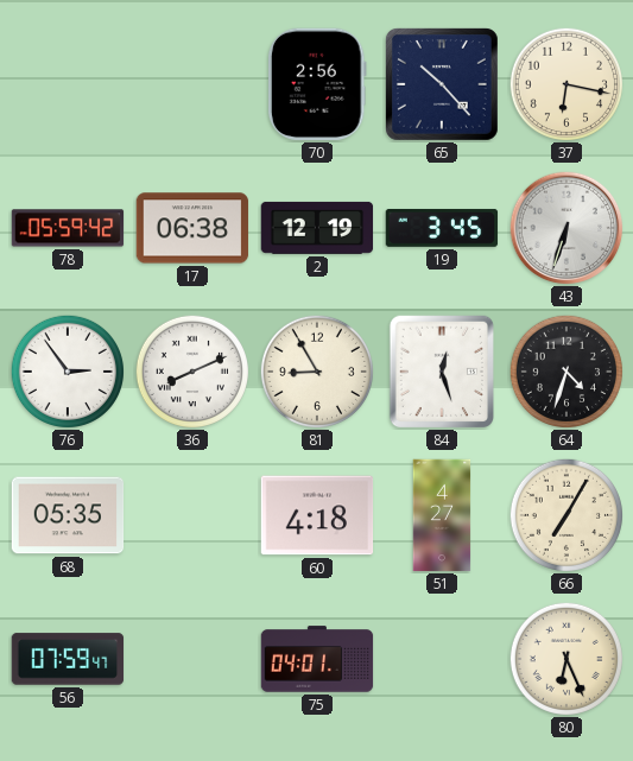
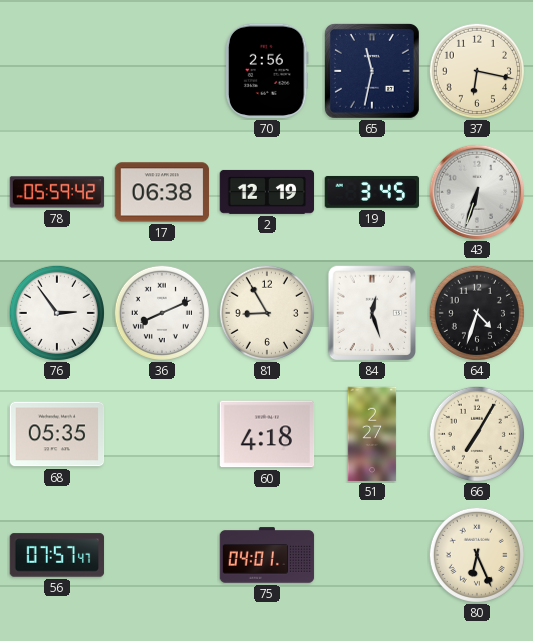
65: 10:23 -> 11:32 (372, 71)
51: 4:27 -> 2:27 (372, 434)
56: 07:59 -> 07:57 (57, 555)
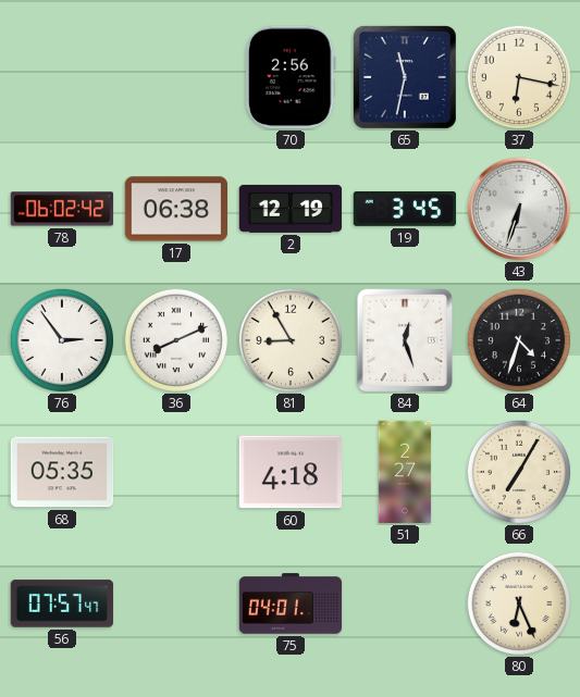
78: 05:59 -> 06:02 (62, 209)
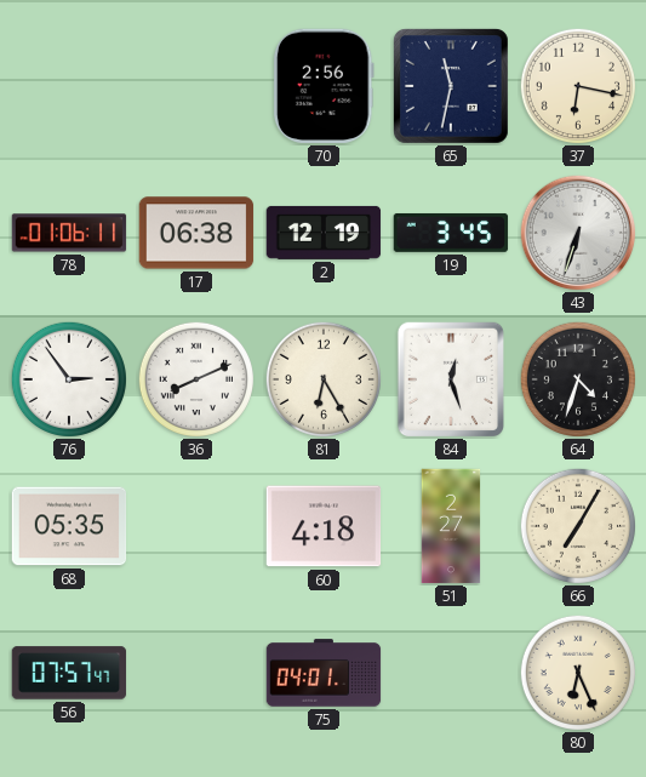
78: 06:02 -> 01:06 (69, 233)
81: 8:55 -> 6:25 (324, 379)
